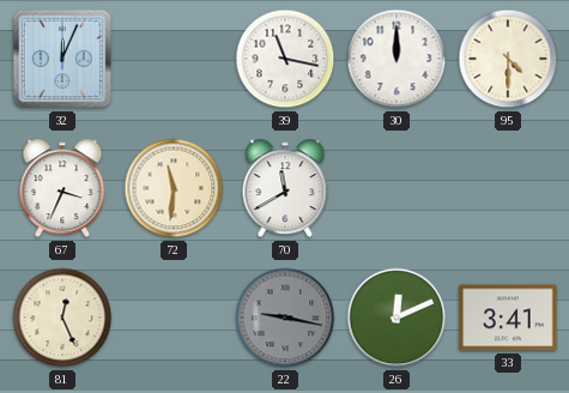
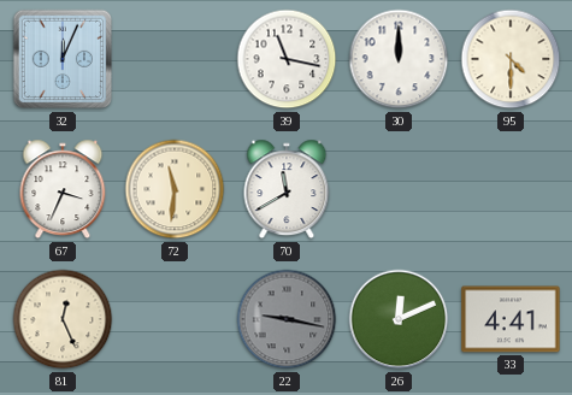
33: 3:41 -> 4:41 (511, 319)
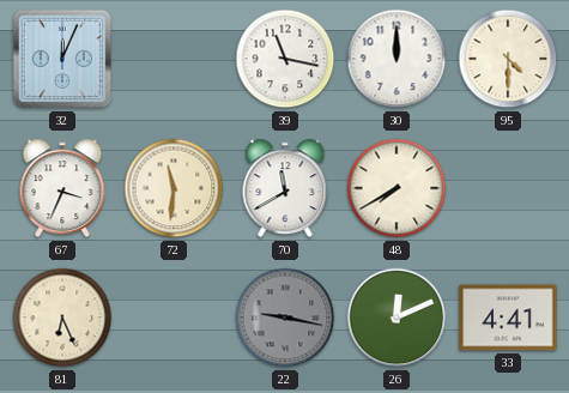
48: none -> 7:40 (397, 188)
81: 12:26 -> 6:26 (62, 318)
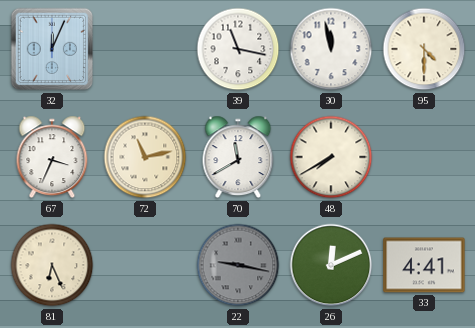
30: 12:00 -> 11:58 (331, 49)
72: 11:31 -> 11:13 (145, 157)
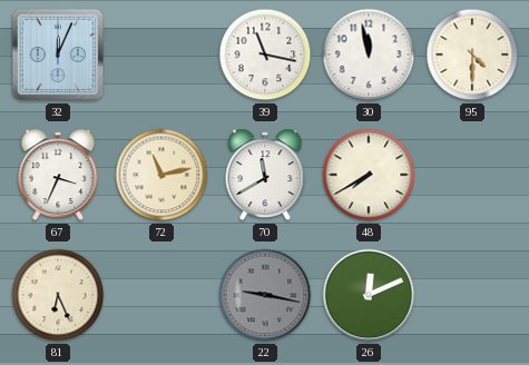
33: 4:41 -> none (424, 265)
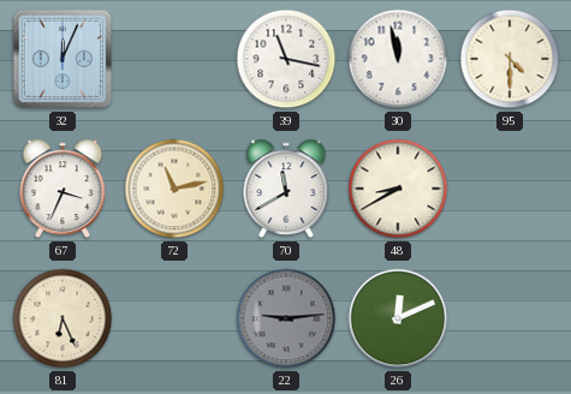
48: 7:40 -> 8:40 (398, 189)
22: 9:17 -> 9:14 (286, 318)
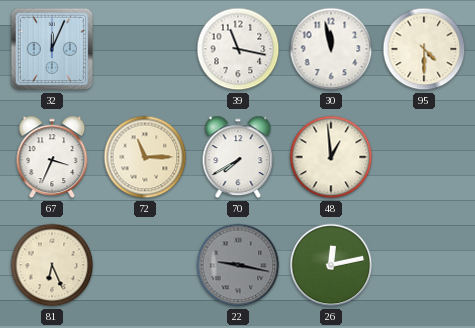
72: 11:13 -> 11:15 (145, 157)
70: 11:40 -> 7:40 (238, 157)
48: 8:40 -> 12:59 (331, 157)
22: 9:14 -> 9:17 (238, 265)
26: 12:11 -> 12:13 (331, 265)
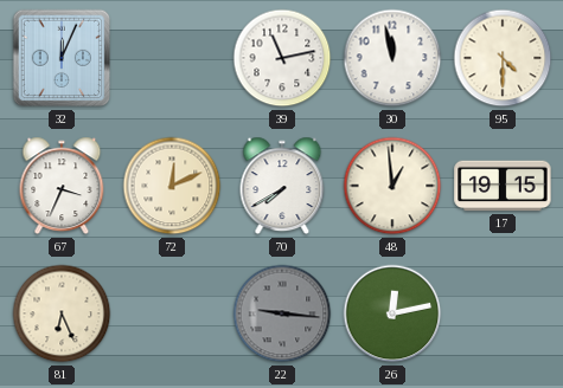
39: 11:17 -> 11:13 (282, 58)
72: 11:15 -> 12:11 (172, 186)
17: none -> 19:15 (503, 186)
22: 9:17 -> 9:16 (282, 313)
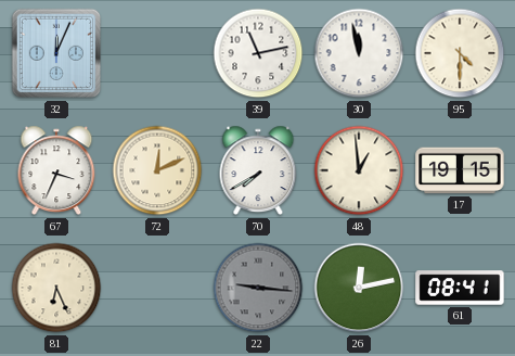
61: none -> 08:41 (460, 288)
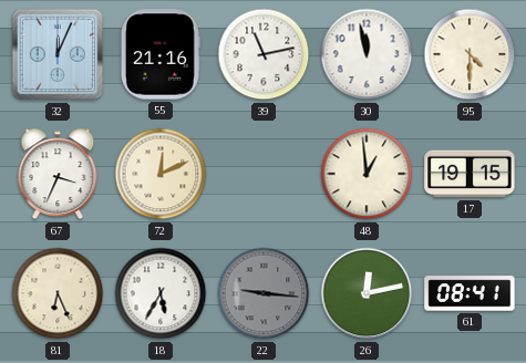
55: none -> 21:16 (159, 54)
70: 7:40 -> none (258, 170)
18: none -> 5:35 (161, 293)
